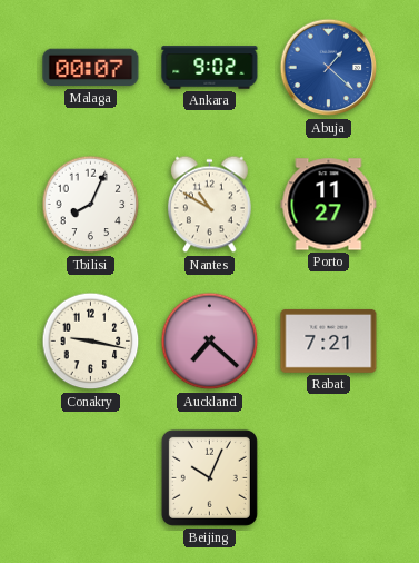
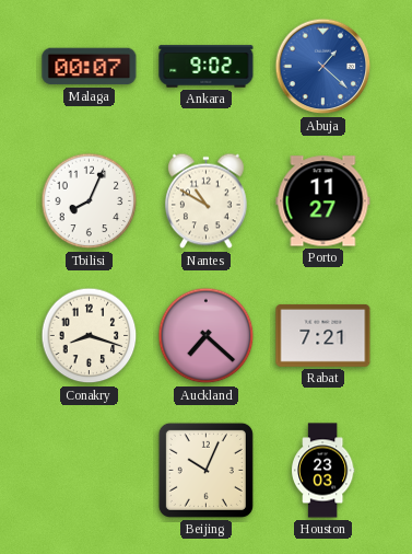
Conakry: 9:17 -> 8:18 (90, 336)
Houston: none -> 23:03 (322, 471)
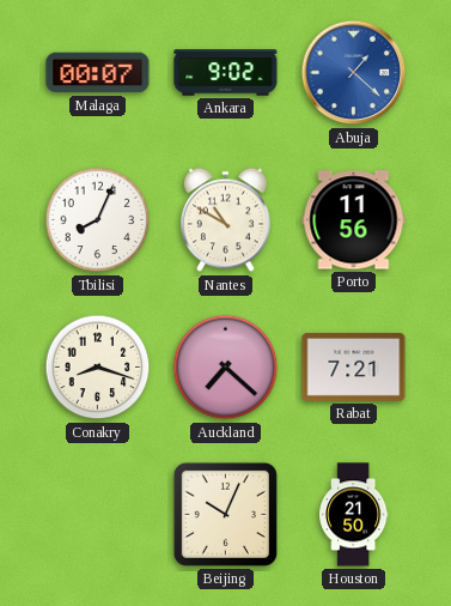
Porto: 11:27 -> 11:56 (354, 220)
Houston: 23:03 -> 21:50 (353, 515)
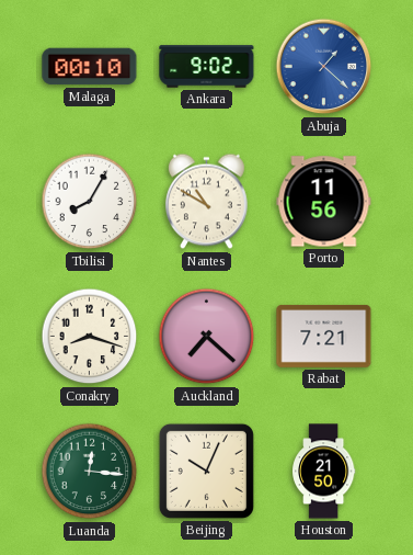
Malaga: 00:07 -> 00:10 (90, 67)
Tbilisi: 8:04 -> 8:05 (90, 202)
Luanda: none -> 12:16 (90, 472)
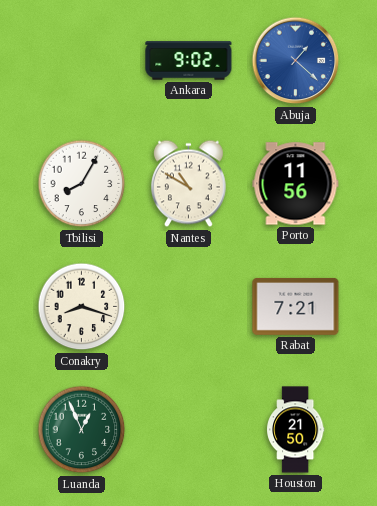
Malaga: 00:10 -> none (90, 67)
Auckland: 7:22 -> none (207, 337)
Luanda: 12:16 -> 12:56 (82, 430)
Beijing: 10:04 -> none (206, 471)
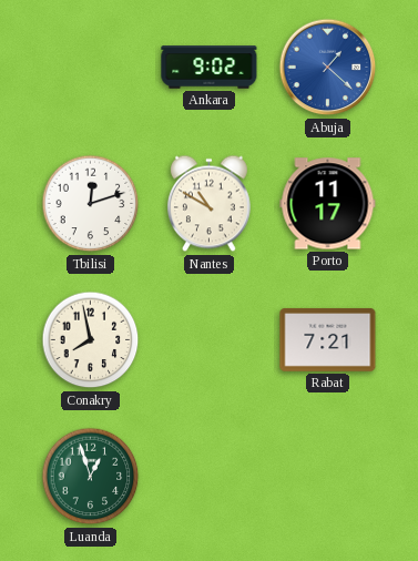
Tbilisi: 8:05 -> 12:12 (91, 204)
Porto: 11:56 -> 11:17 (328, 204)
Conakry: 8:18 -> 7:58 (91, 340)
Luanda: 12:56 -> 12:57 (91, 477)
Houston: 21:50 -> none (295, 430)
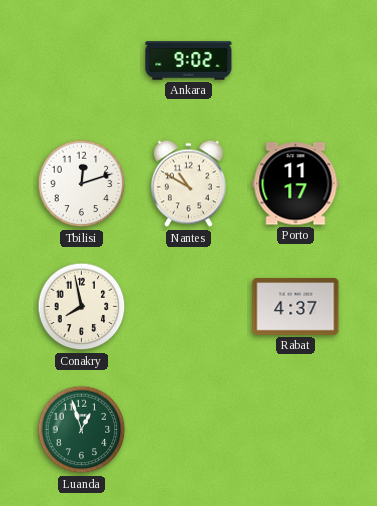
Abuja: 1:22 -> none (328, 68)
Rabat: 7:21 -> 4:37 (296, 306)
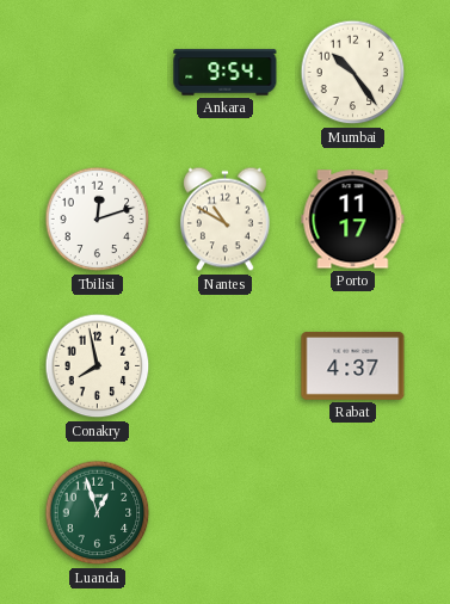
Ankara: 9:02 -> 9:54 (226, 73)
Mumbai: none -> 10:24 (353, 73)
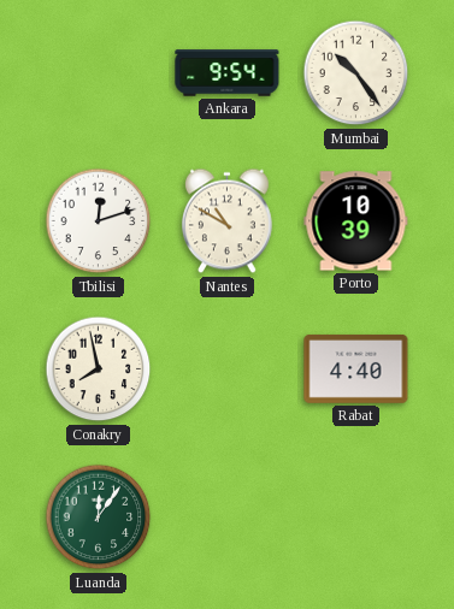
Porto: 11:17 -> 10:39 (356, 221)
Rabat: 4:37 -> 4:40 (356, 368)
Luanda: 12:57 -> 12:06 (99, 518)
